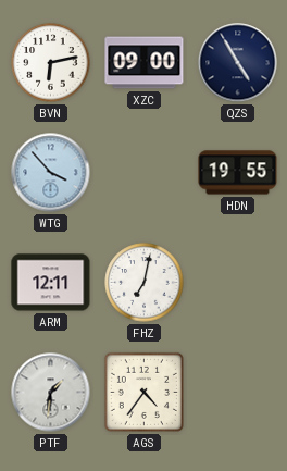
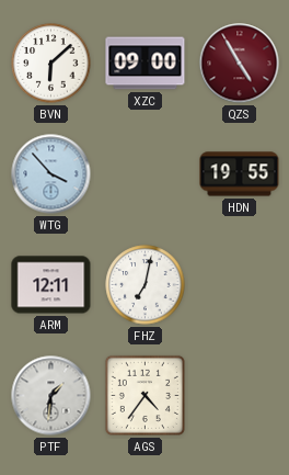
BVN: 6:13 -> 6:08 (51, 64)
QZS dial: navy -> burgundy (240, 64)
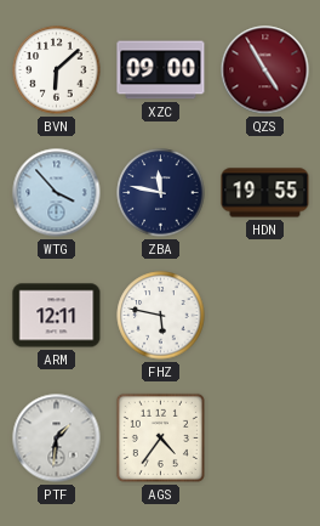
ZBA: none -> 11:47 (161, 193)
FHZ: 7:02 -> 5:47 (161, 316)
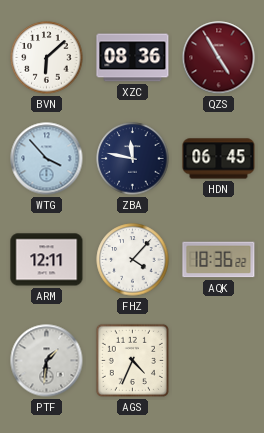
XZC: 09:00 -> 08:36 (133, 58)
HDN: 19:55 -> 06:45 (219, 159)
FHZ: 5:47 -> 4:07 (133, 260)
AQK: none -> 18:36 (219, 260)
AGS: 4:36 -> 4:34 (132, 360)
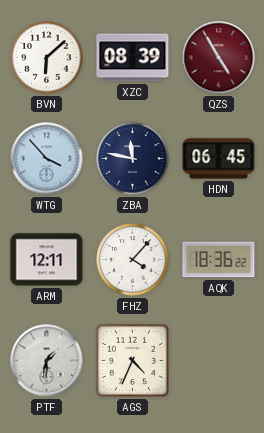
XZC: 08:36 -> 08:39 (133, 58)
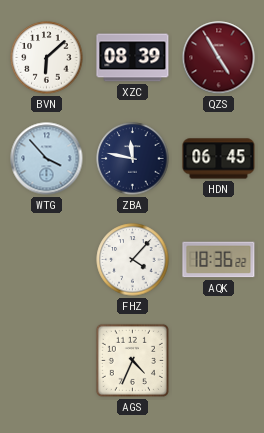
ARM: 12:11 -> none (47, 260)
PTF: 1:31 -> none (47, 361)
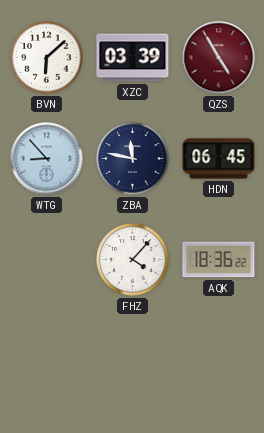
XZC: 08:39 -> 03:39 (133, 58)
WTG: 3:53 -> 8:53 (47, 159)
AGS: 4:34 -> none (132, 360)
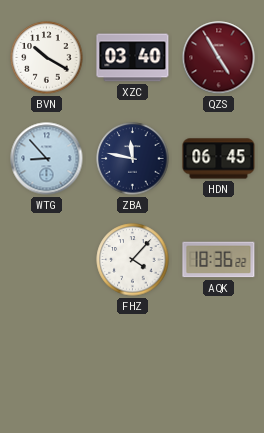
BVN: 6:08 -> 10:20 (47, 58)
XZC: 03:39 -> 03:40 (133, 58)
